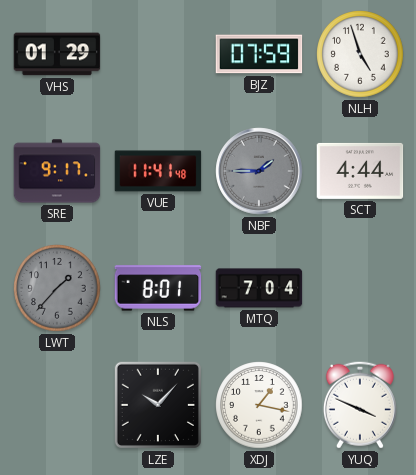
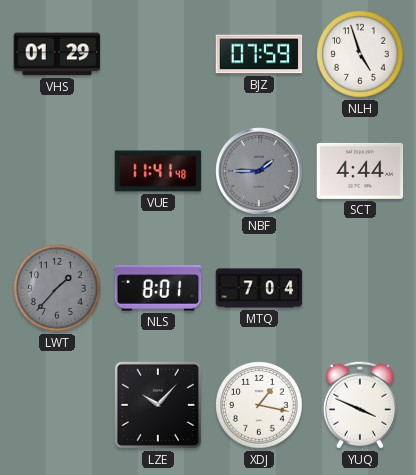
SRE: 9:17 -> none (57, 171)
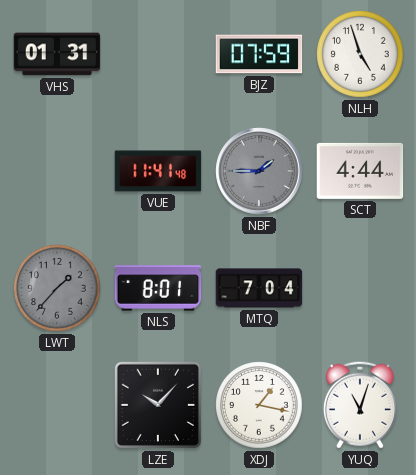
VHS: 01:29 -> 01:31 (57, 54)
YUQ: 3:49 -> 11:03 (360, 405)
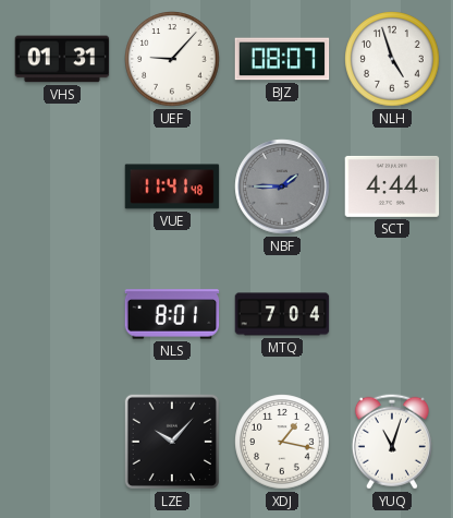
UEF: none -> 9:07 (172, 59)
BJZ: 07:59 -> 08:07 (282, 59)
LWT: 1:37 -> none (57, 288)
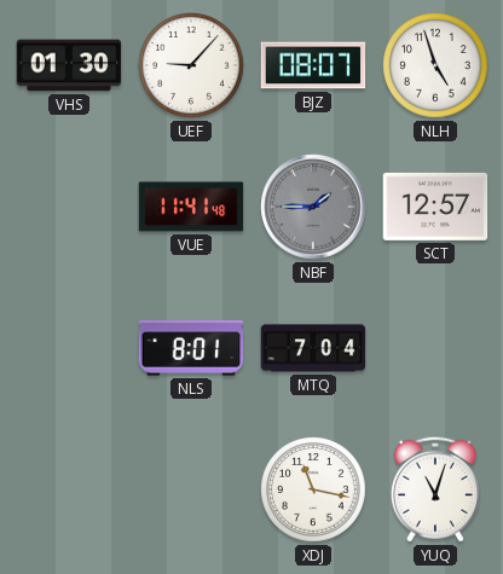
VHS: 01:31 -> 01:30 (69, 65)
SCT: 4:44 -> 12:57 (435, 207)
LZE: 10:07 -> none (172, 442)
XDJ: 1:17 -> 11:17 (313, 489)
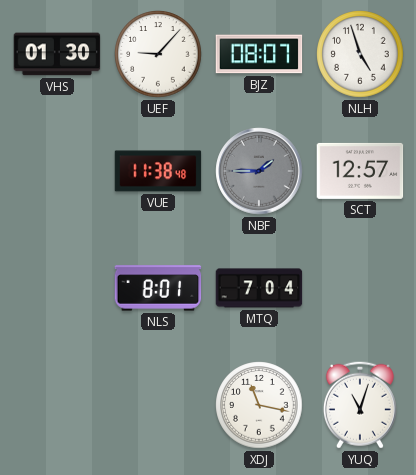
VUE: 11:41 -> 11:38 (158, 171)
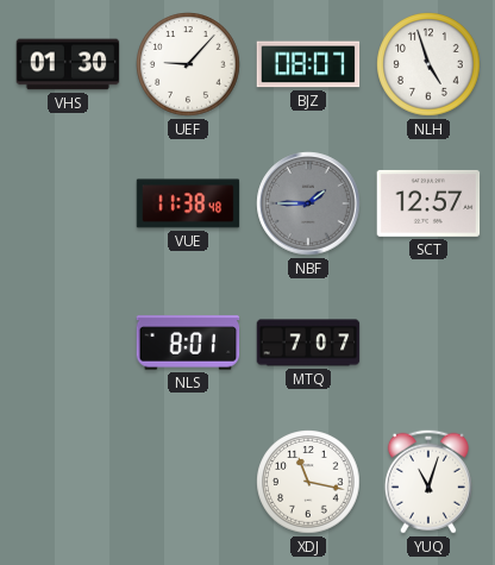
MTQ: 7:04 -> 7:07 (308, 343)
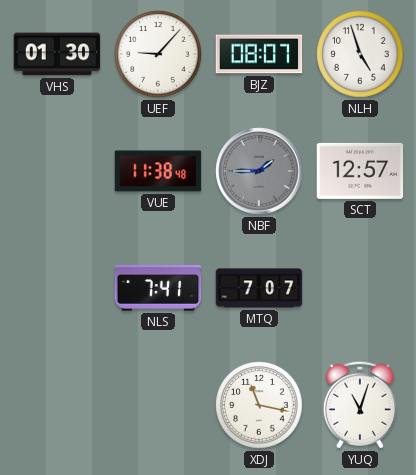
NLS: 8:01 -> 7:41 (158, 288)
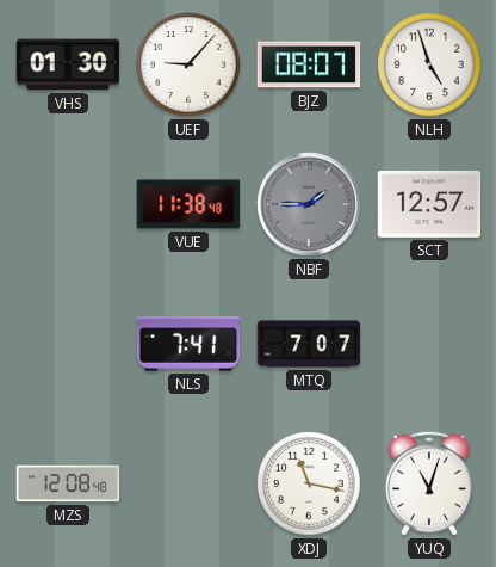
MZS: none -> 12:08 (68, 483)
